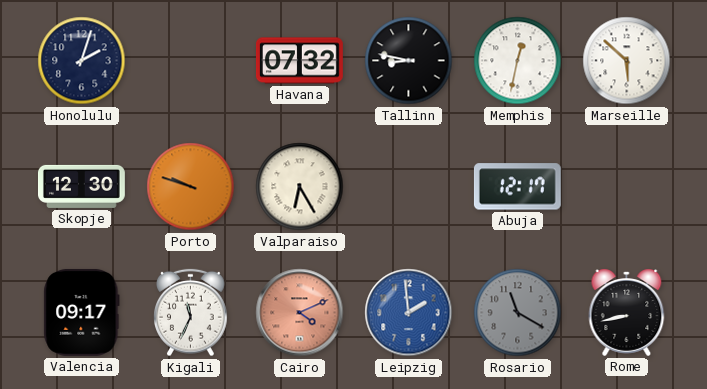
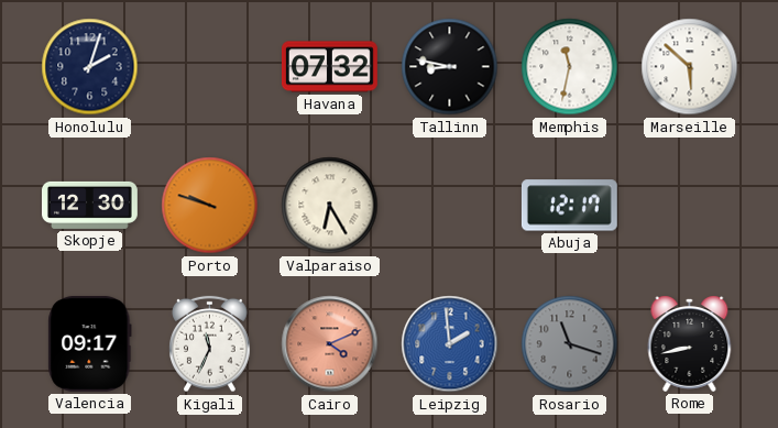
Memphis: 12:32 -> 11:32 (570, 67)
Rosario: 11:20 -> 11:18 (570, 344)
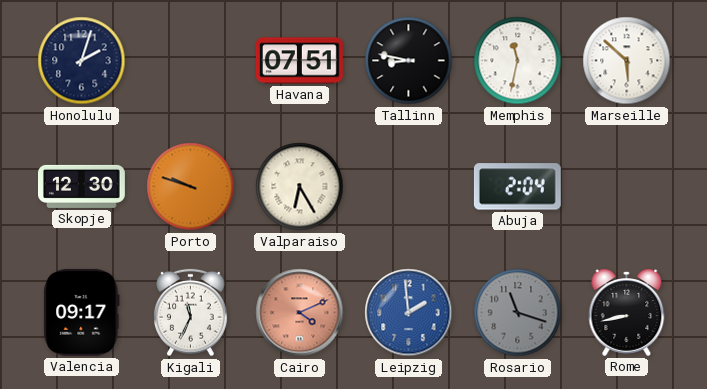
Havana: 07:32 -> 07:51 (299, 61)
Abuja: 12:17 -> 2:04 (517, 187)
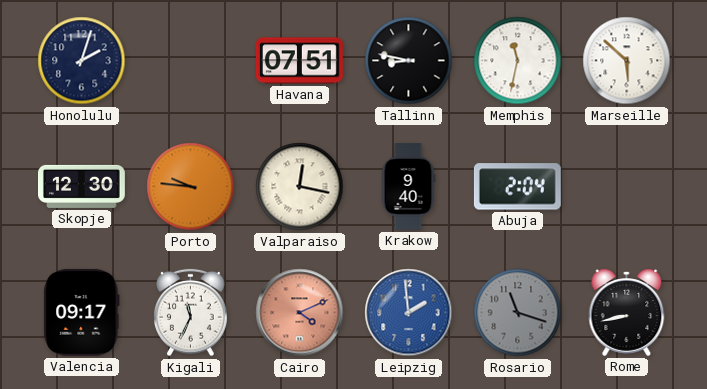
Porto: 9:48 -> 9:46 (191, 187)
Valparaiso: 6:25 -> 12:17 (300, 187)
Krakow: none -> 9:40 (408, 187)
